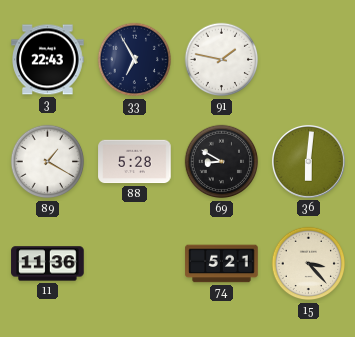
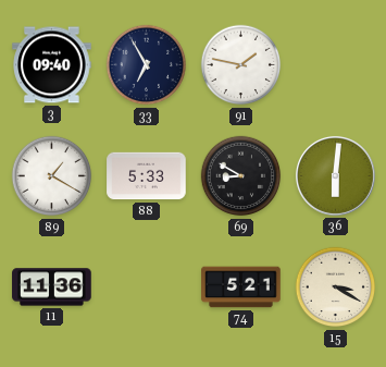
3: 22:43 -> 09:40 (52, 65)
88: 5:28 -> 5:33 (147, 176)
15: 3:23 -> 3:20 (336, 288)
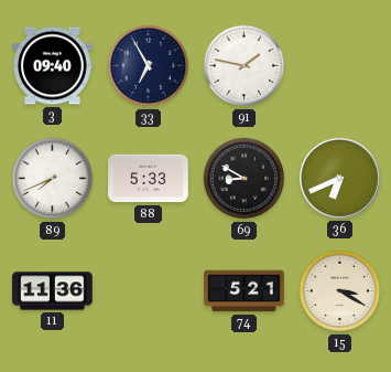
89: 1:20 -> 7:41 (53, 179)
36: 6:01 -> 6:41 (339, 178)
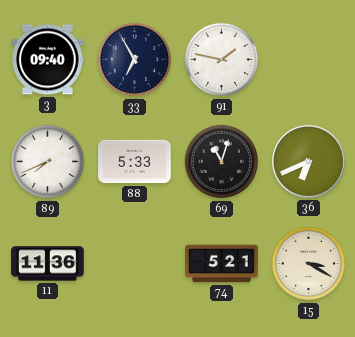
69: 8:50 -> 11:03 (222, 162)
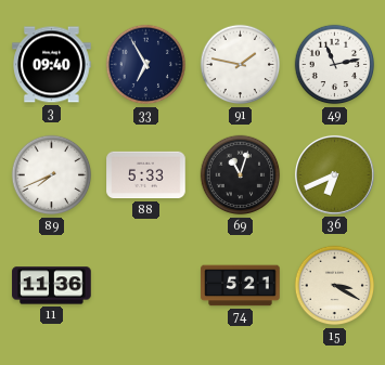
49: none -> 11:13 (335, 65)
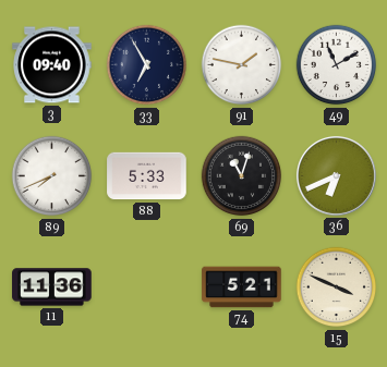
49: 11:13 -> 11:10 (337, 65)
15: 3:20 -> 3:49 (337, 288)
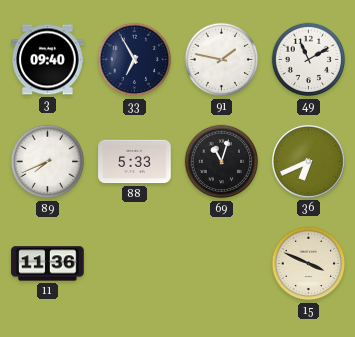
74: 5:21 -> none (242, 288)
